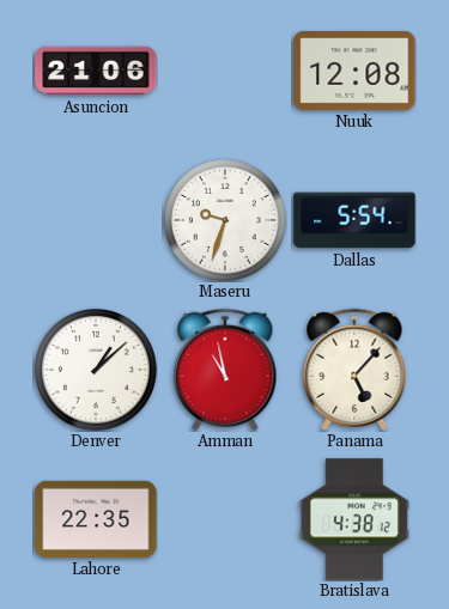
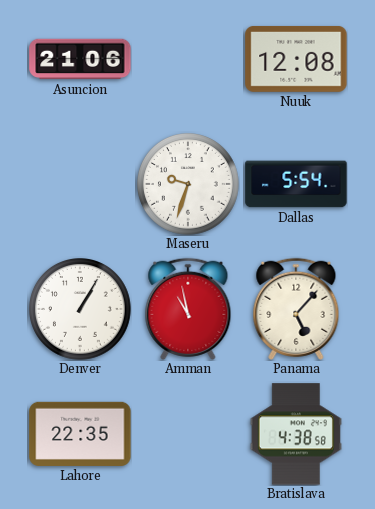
Denver: 1:08 -> 1:05 (81, 310)
Bratislava: 4:38:12 -> 4:38:58 (296, 434)
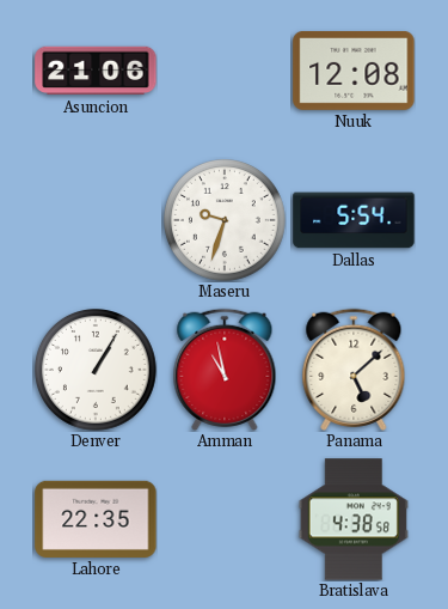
Panama: 5:07 -> 5:08 (354, 370)
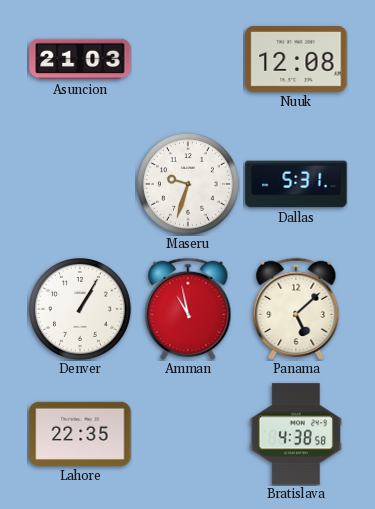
Asuncion: 21:06 -> 21:03 (80, 59)
Dallas: 5:54 -> 5:31 (296, 184)
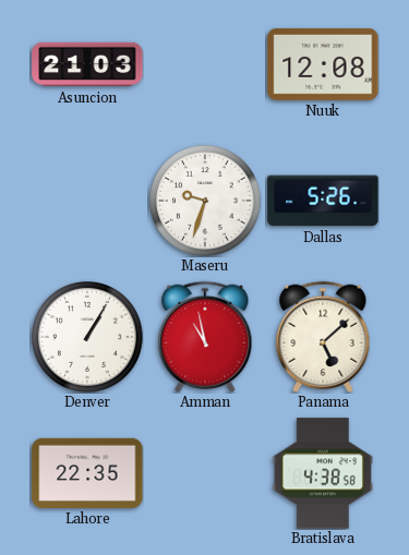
Dallas: 5:31 -> 5:26 (323, 201)
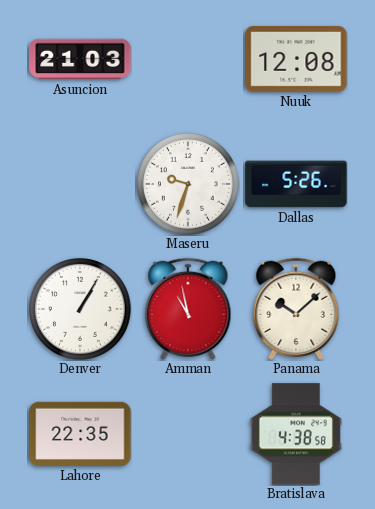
Panama: 5:08 -> 10:08 (296, 309)
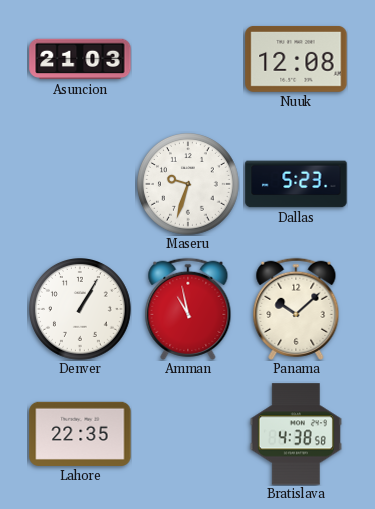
Dallas: 5:26 -> 5:23 (296, 184)
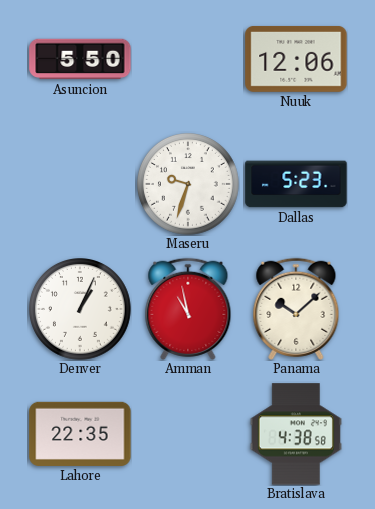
Asuncion: 21:03 -> 5:50 (80, 59)
Nuuk: 12:08 -> 12:06 (296, 59)
Denver: 1:05 -> 1:04 (81, 310)
